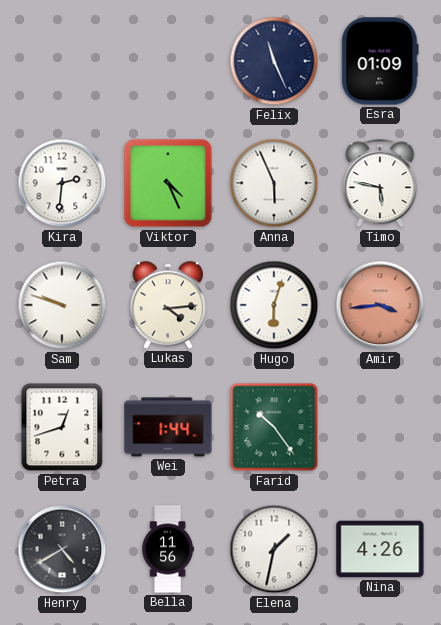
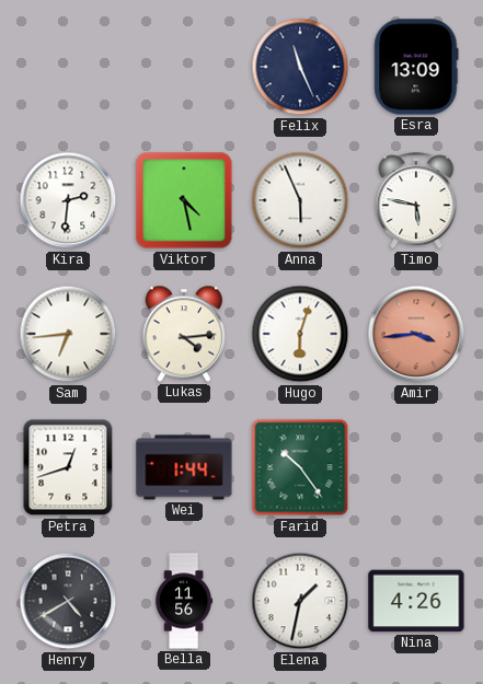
Esra: 01:09 -> 13:09 (416, 67)
Viktor: 4:26 -> 4:28 (184, 200)
Sam: 9:48 -> 6:44 (68, 334)
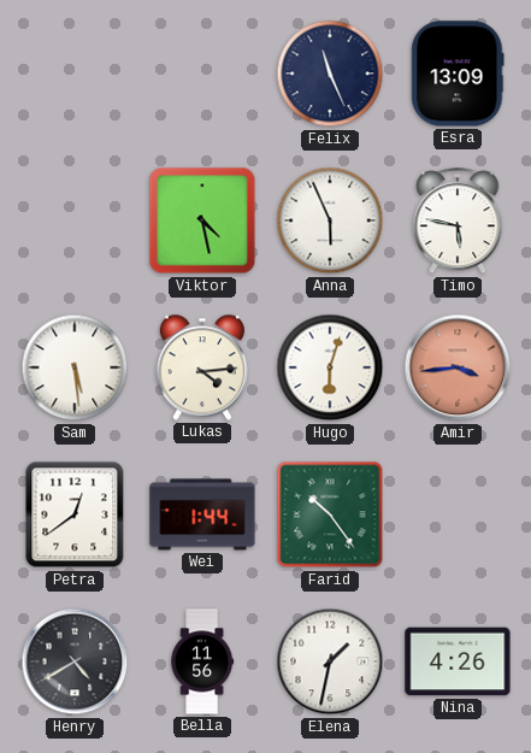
Kira: 2:31 -> none (68, 200)
Sam: 6:44 -> 5:29 (75, 367)
Petra: 12:42 -> 12:39 (75, 514)
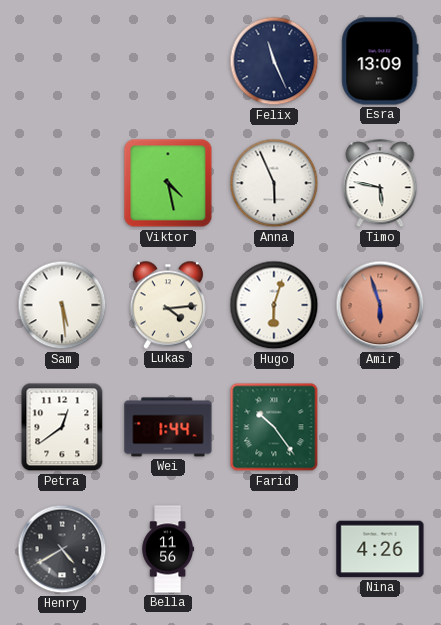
Amir: 3:44 -> 5:57 (380, 305)
Elena: 1:32 -> none (330, 661)
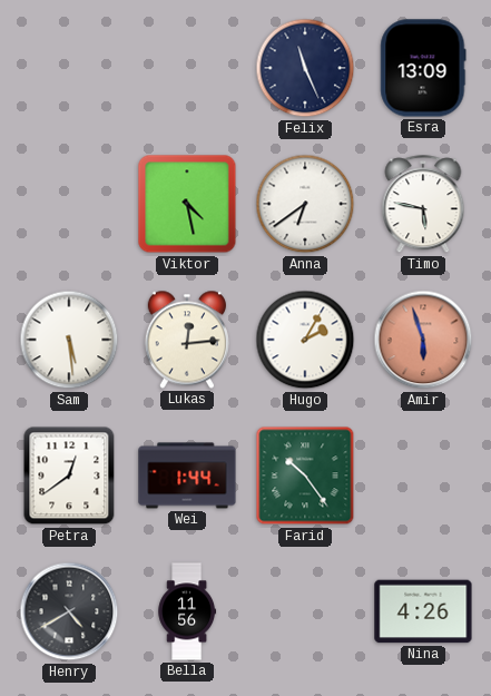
Anna: 5:56 -> 6:39 (305, 204)
Lukas: 4:14 -> 12:14 (187, 340)
Hugo: 6:03 -> 2:05 (305, 340)
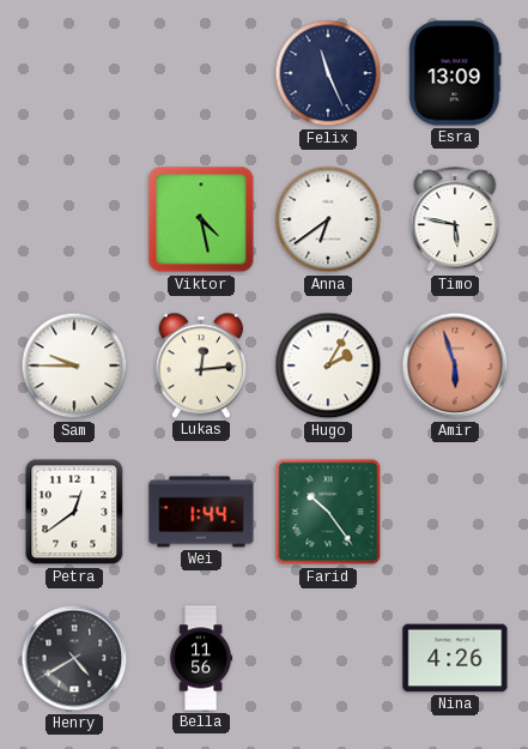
Sam: 5:29 -> 9:45 (74, 366)
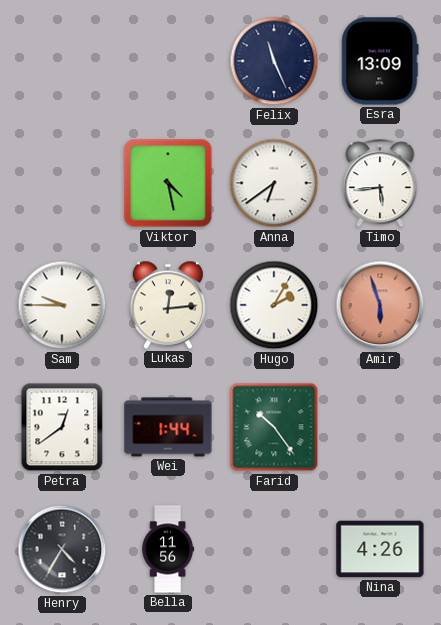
Timo: 5:47 -> 5:44 (380, 184)
Henry: 4:40 -> 4:35 (62, 549)
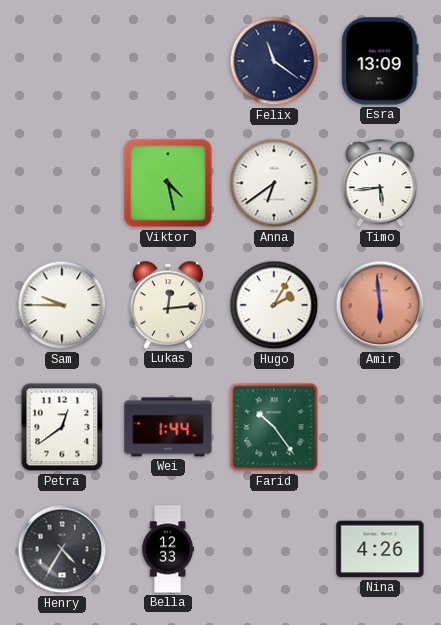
Felix: 11:26 -> 11:21 (274, 61)
Amir: 5:57 -> 5:59 (380, 305)
Bella: 11:56 -> 12:33 (168, 549)
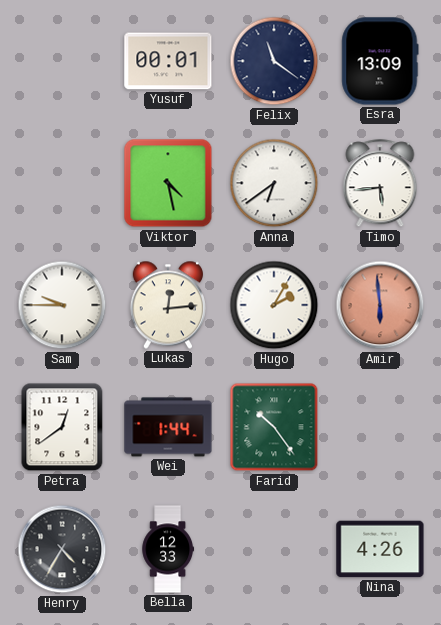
Yusuf: none -> 00:01 (168, 61)
